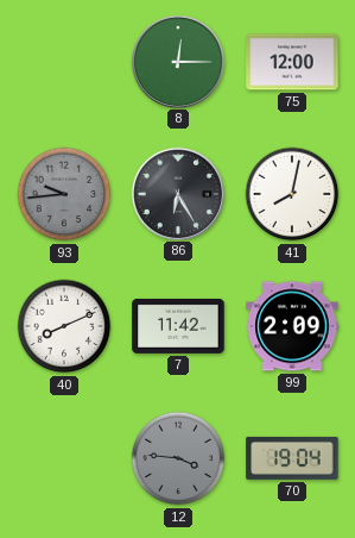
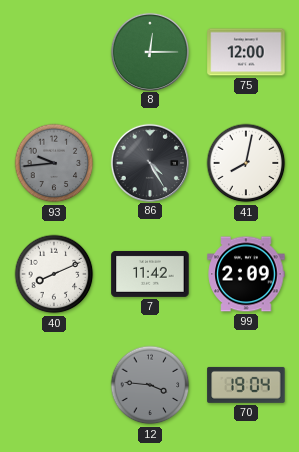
86: 6:25 -> 4:25 (149, 162)
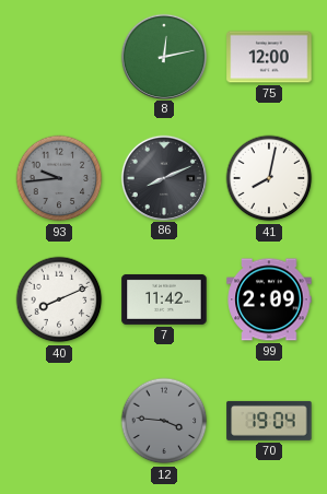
8: 12:15 -> 12:13 (163, 56)
86: 4:25 -> 8:11 (163, 177)
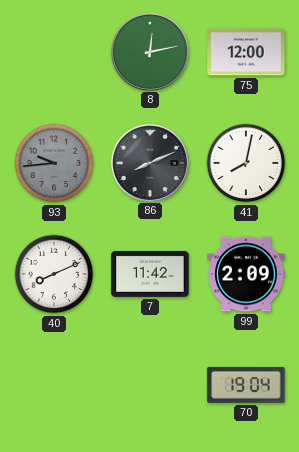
12: 3:46 -> none (164, 421)
